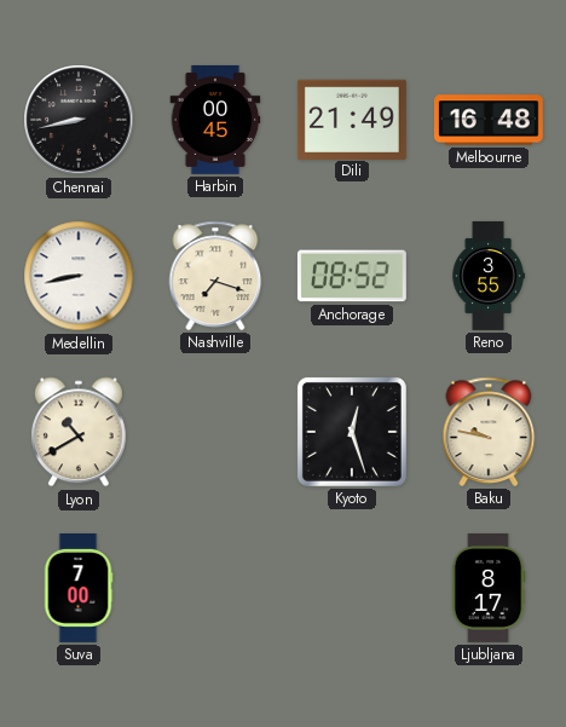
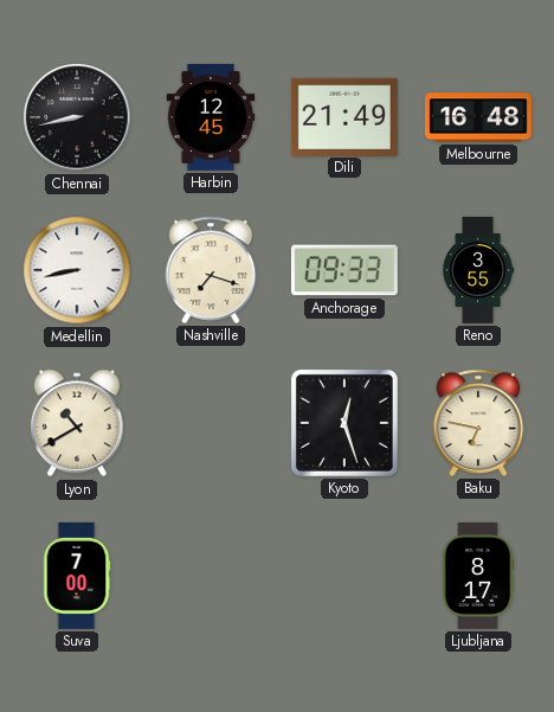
Harbin: 00:45 -> 12:45 (211, 117)
Anchorage: 08:52 -> 09:33 (344, 270)
Baku: 9:47 -> 6:47 (478, 423)
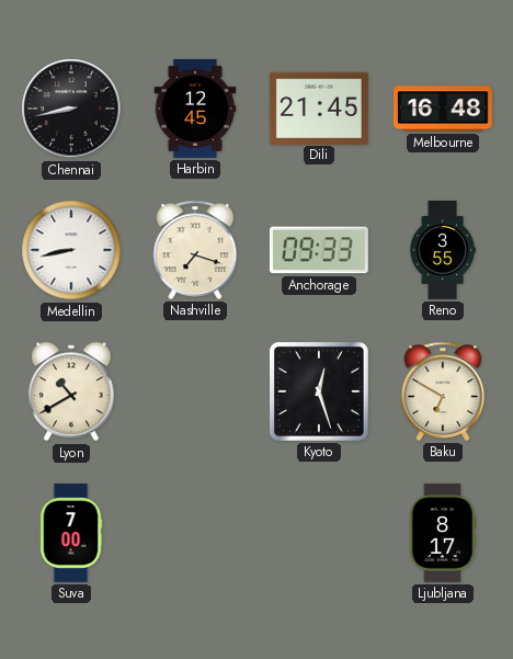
Dili: 21:49 -> 21:45 (319, 107)
Baku: 6:47 -> 6:50 (443, 391)
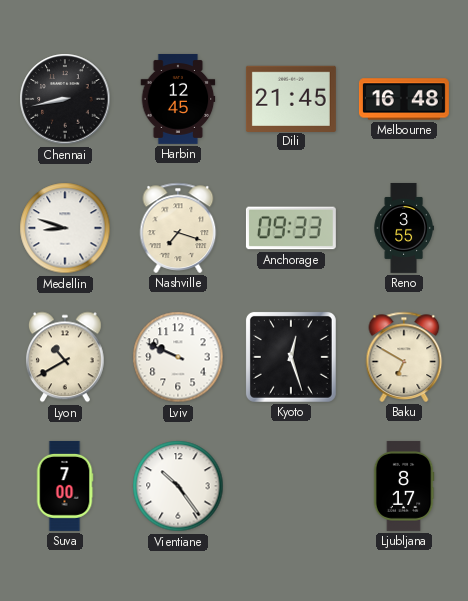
Medellin: 8:43 -> 8:48 (65, 228)
Lviv: none -> 9:49 (178, 357)
Vientiane: none -> 10:24 (178, 486)
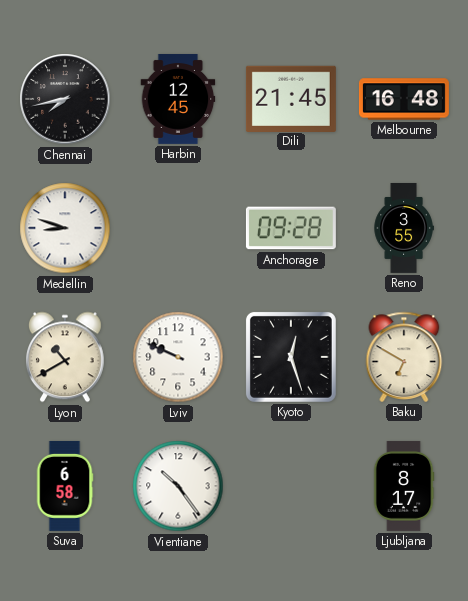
Chennai: 8:43 -> 7:43 (65, 99)
Nashville: 7:18 -> none (178, 228)
Anchorage: 09:33 -> 09:28 (291, 228)
Suva: 7:00 -> 6:58 (65, 486)
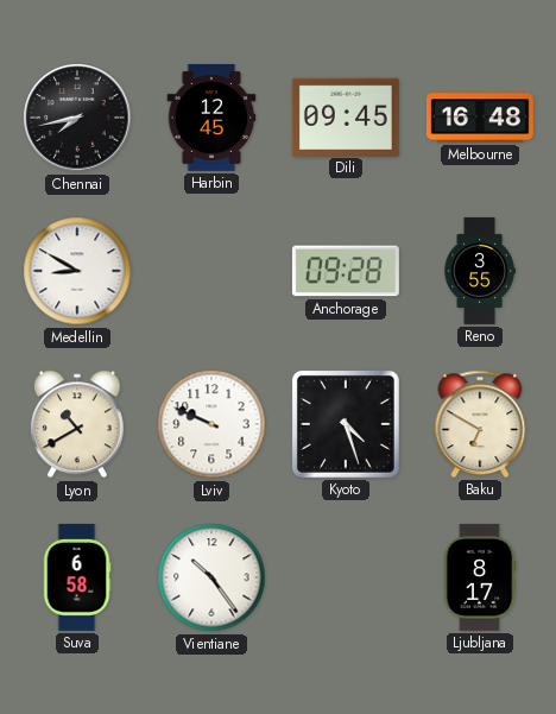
Dili: 21:45 -> 09:45 (346, 116)
Medellin: 8:48 -> 8:50 (77, 271)
Kyoto: 12:27 -> 4:27 (346, 424)
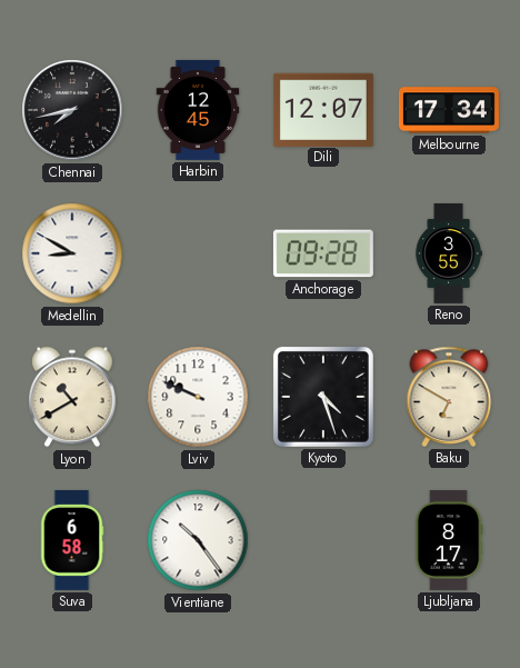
Dili: 09:45 -> 12:07 (323, 109)
Melbourne: 16:48 -> 17:34 (449, 110)
